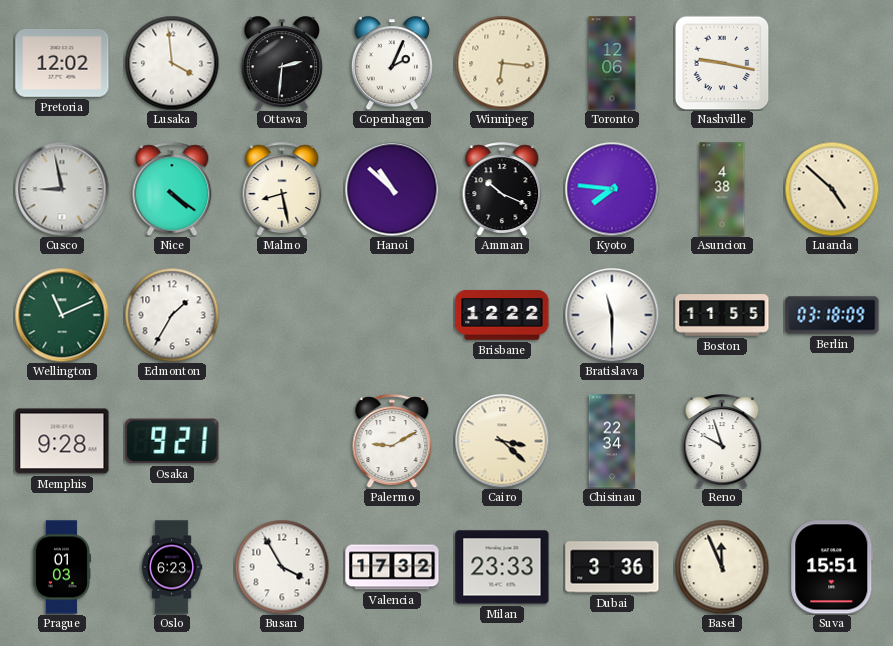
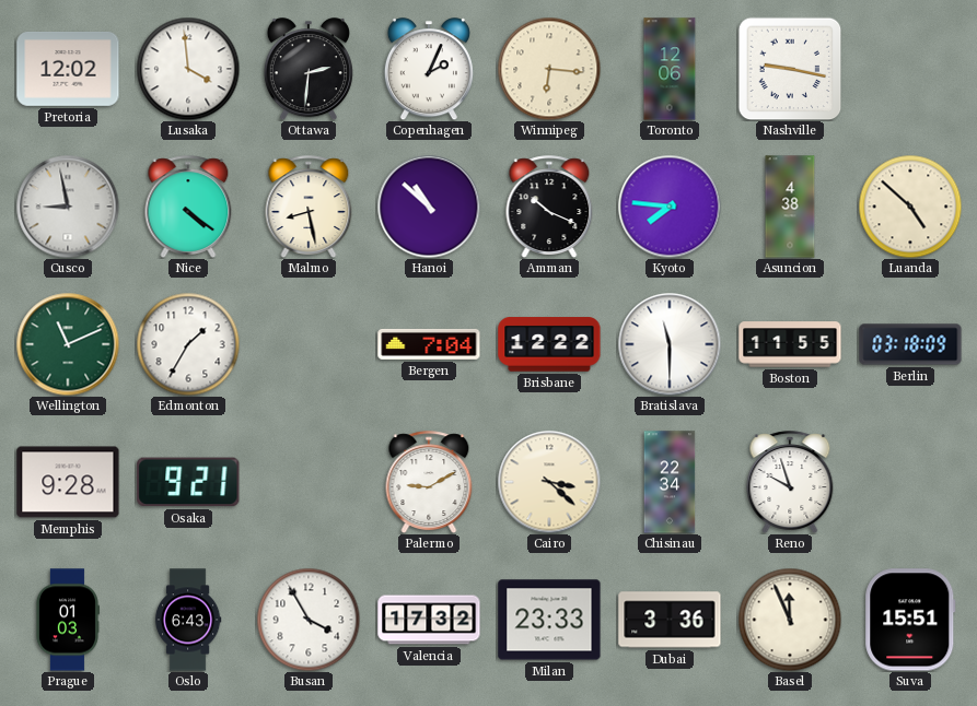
Bergen: none -> 7:04 (429, 344)
Oslo: 6:23 -> 6:43 (188, 620)
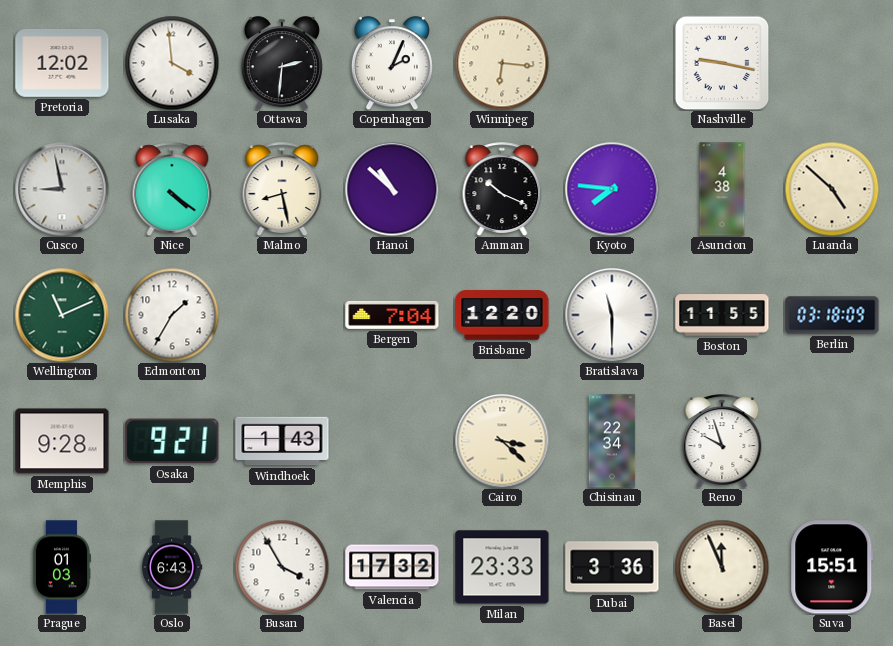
Toronto: 12:06 -> none (670, 69)
Brisbane: 12:22 -> 12:20 (502, 315)
Windhoek: none -> 1:43 (282, 441)
Palermo: 9:10 -> none (429, 482)
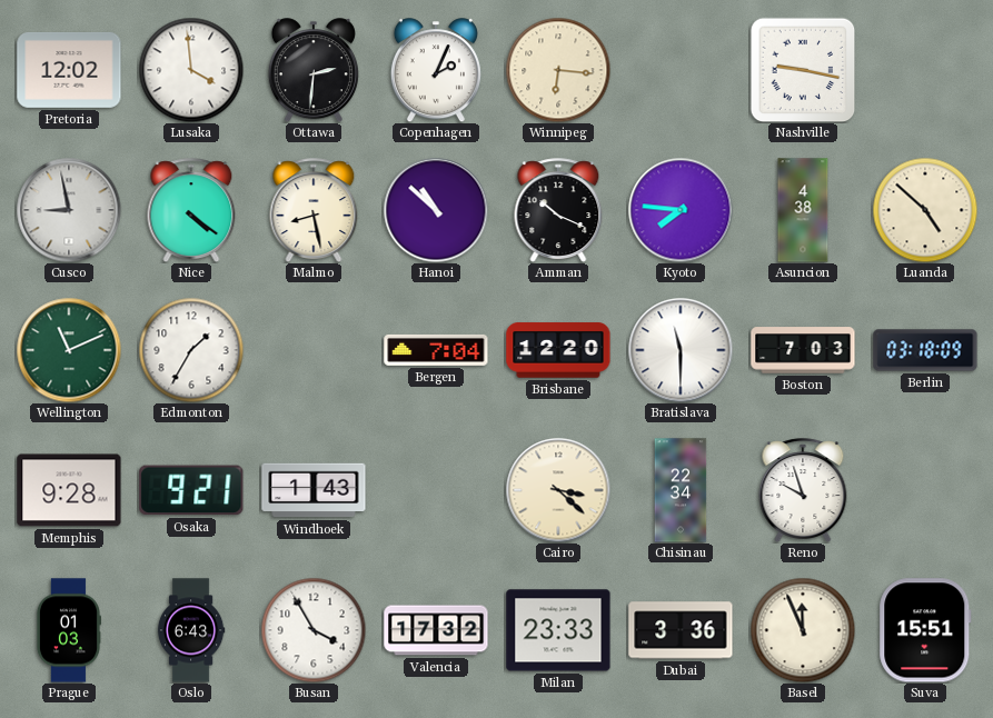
Boston: 11:55 -> 7:03 (803, 350)
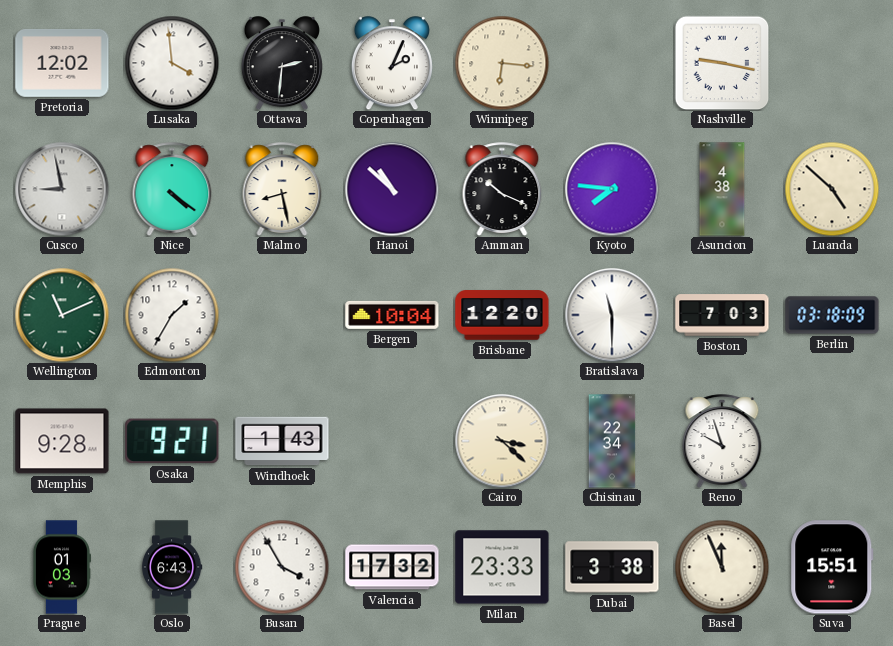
Bergen: 7:04 -> 10:04 (392, 315)
Dubai: 3:36 -> 3:38 (612, 567)
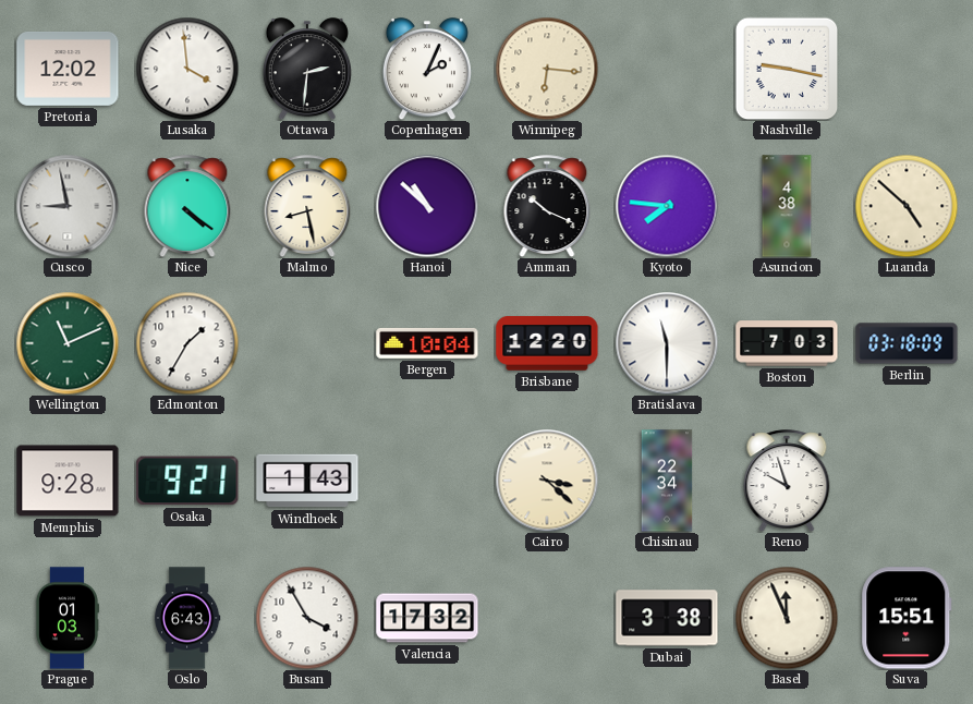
Milan: 23:33 -> none (502, 567)
